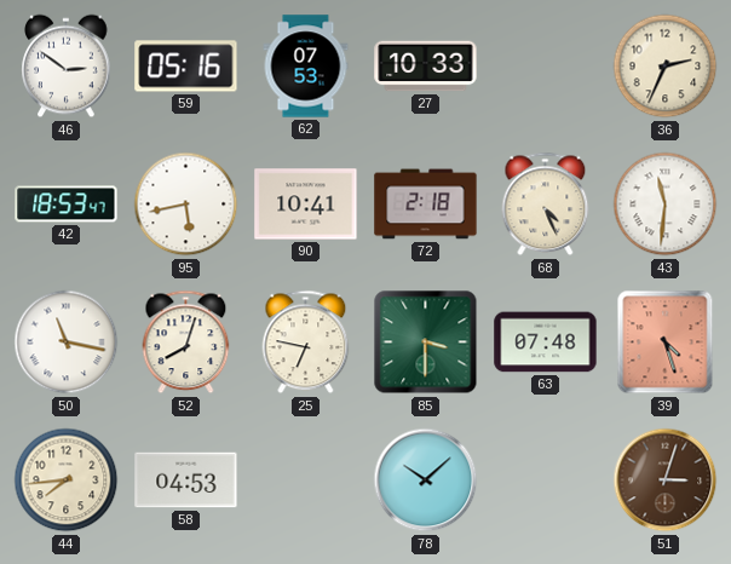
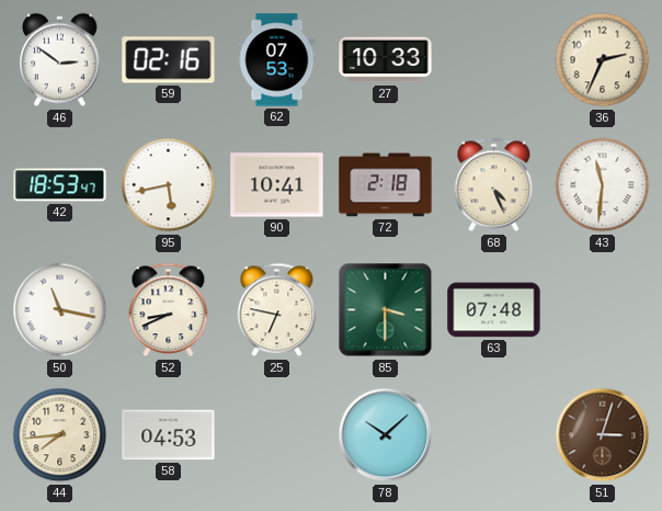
59: 05:16 -> 02:16 (169, 60)
52: 8:03 -> 8:41 (169, 310)
39: 4:27 -> none (666, 343)
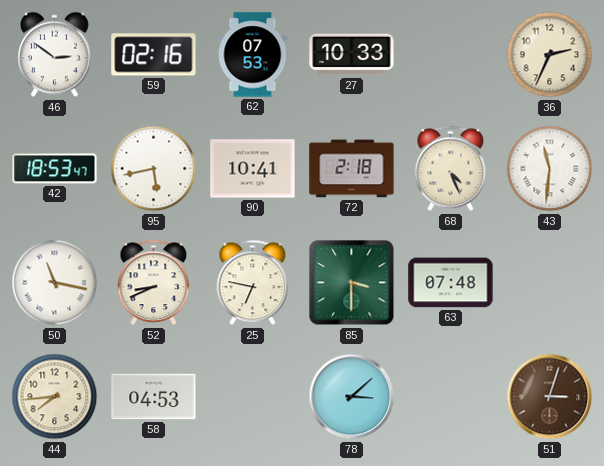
78: 10:08 -> 3:08 (352, 397)
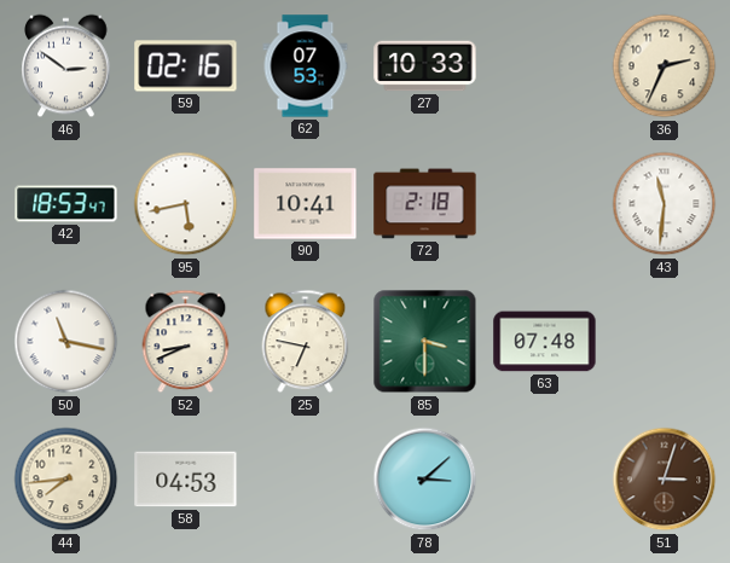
68: 4:26 -> none (451, 169)
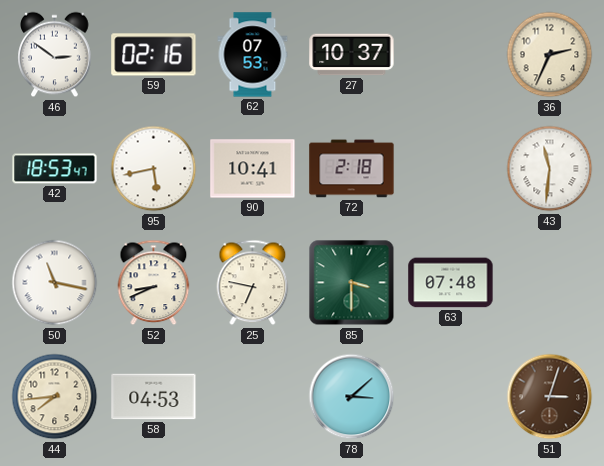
27: 10:33 -> 10:37 (352, 55)
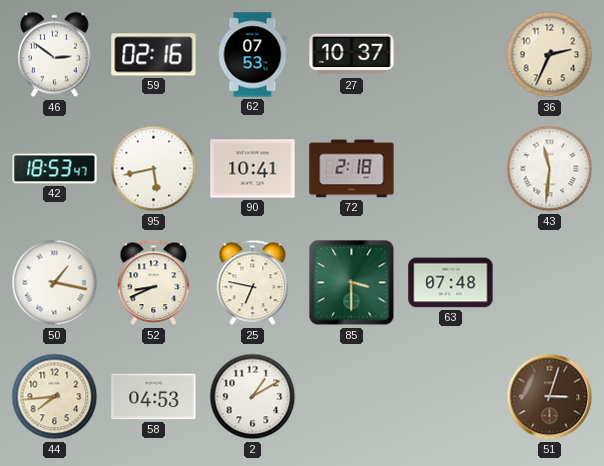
50: 11:17 -> 1:17 (55, 283)
2: none -> 1:10 (253, 397)
78: 3:08 -> none (352, 397)
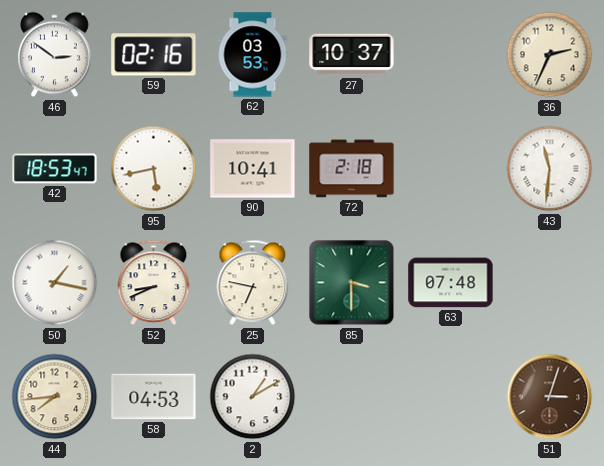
62: 07:53 -> 03:53 (253, 55)
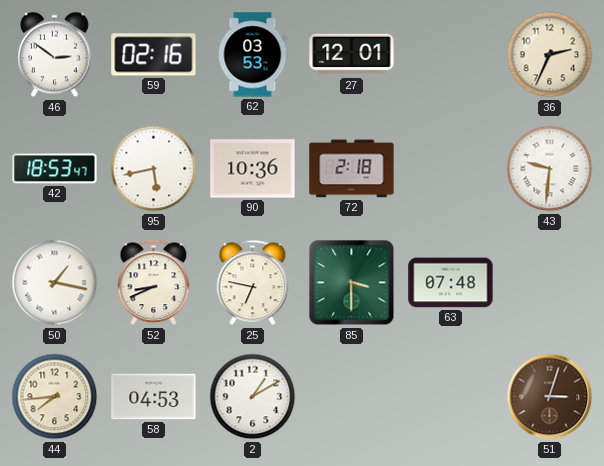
27: 10:37 -> 12:01 (352, 55)
90: 10:41 -> 10:36 (253, 169)
43: 11:31 -> 9:31 (550, 169)
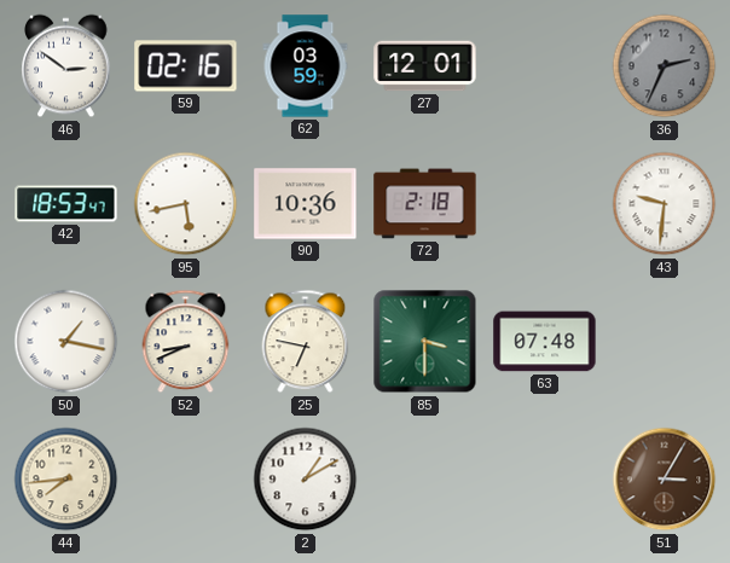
62: 03:53 -> 03:59 (306, 66)
36 dial: cream -> grey (665, 66)
58: 04:53 -> none (154, 397)
51: 3:03 -> 3:05 (665, 480)
